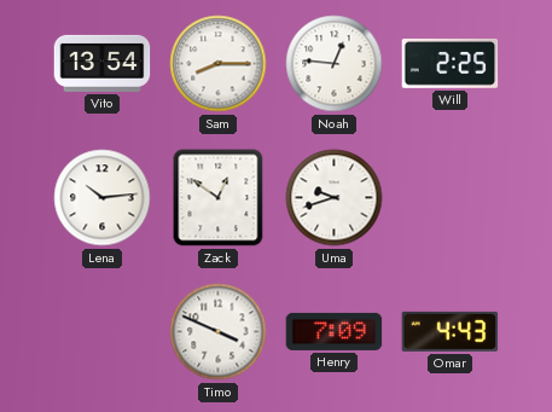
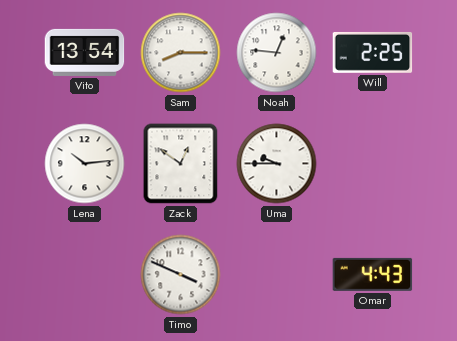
Uma: 9:42 -> 9:45 (277, 164)
Henry: 7:09 -> none (335, 331)
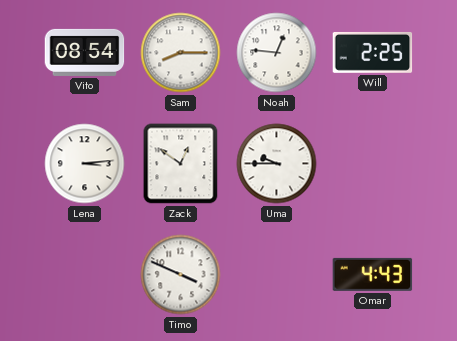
Vito: 13:54 -> 08:54 (85, 52)
Lena: 10:14 -> 3:14 (85, 164)
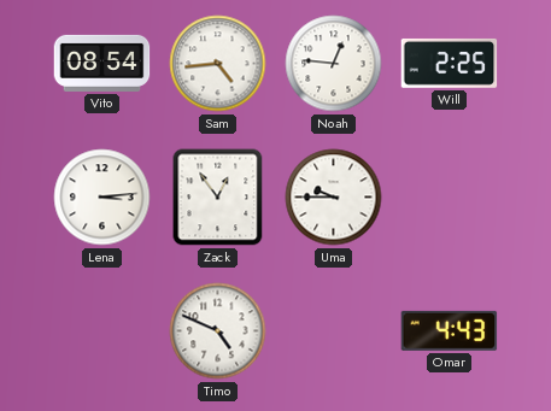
Sam: 8:15 -> 4:44 (218, 64)
Zack: 12:51 -> 12:54 (218, 198)
Timo: 3:49 -> 4:49 (218, 331)
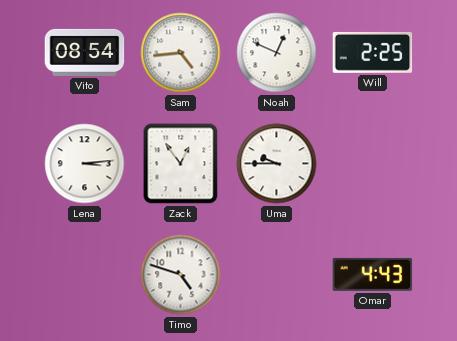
Noah: 12:46 -> 12:49 (277, 53)
Timo: 4:49 -> 4:48 (181, 275)
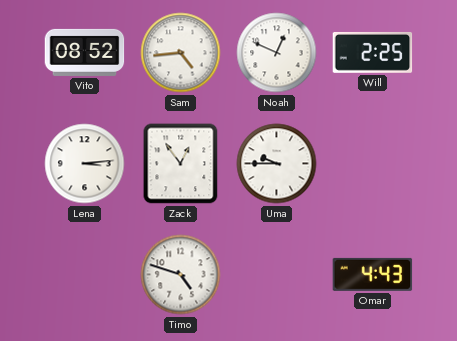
Vito: 08:54 -> 08:52 (85, 52)
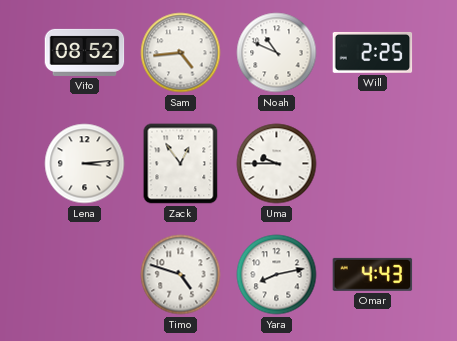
Noah: 12:49 -> 10:49 (277, 53)
Yara: none -> 8:13 (277, 275)
